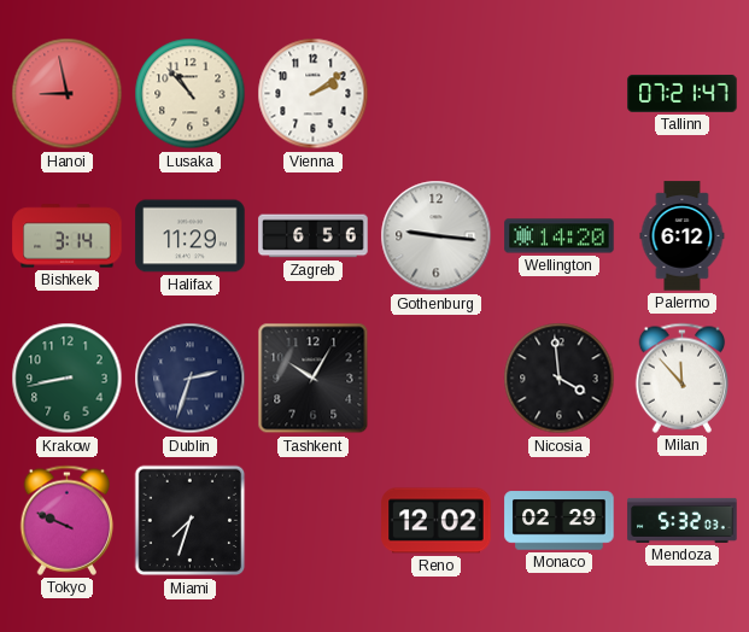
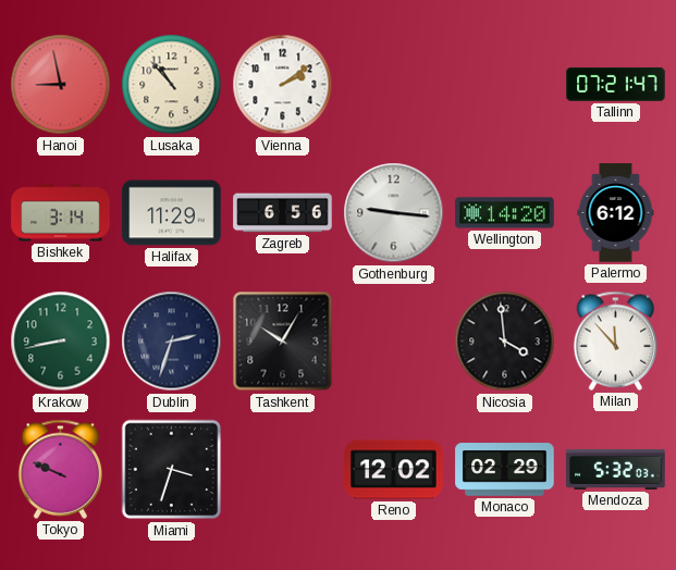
Miami: 7:33 -> 3:33 (172, 470)
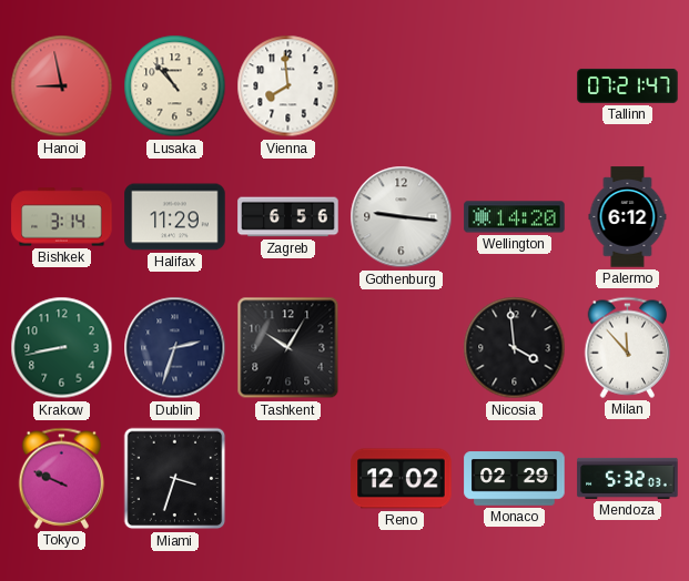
Vienna: 2:09 -> 7:59 (288, 86)
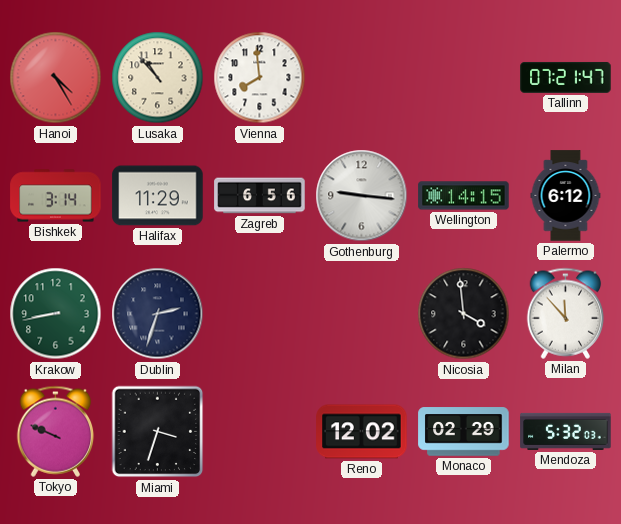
Hanoi: 8:58 -> 4:25 (56, 78)
Wellington: 14:20 -> 14:15 (464, 196)
Tashkent: 10:05 -> none (288, 348)
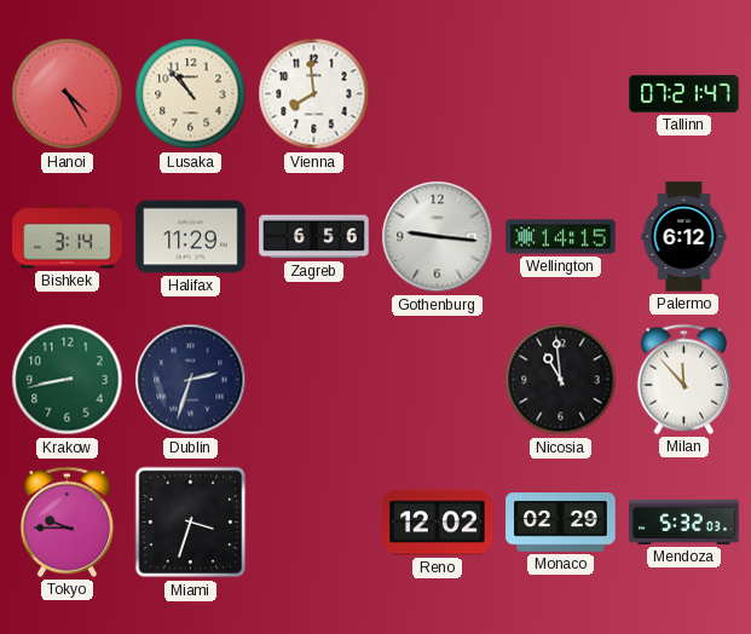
Nicosia: 3:59 -> 10:59 (561, 380)
Tokyo: 9:49 -> 9:45 (68, 521)
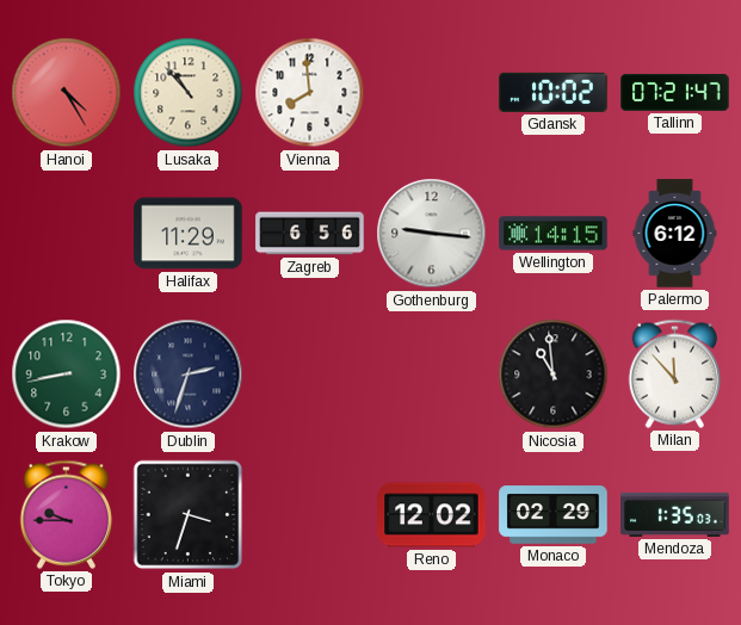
Gdansk: none -> 10:02 (554, 92)
Bishkek: 3:14 -> none (68, 237)
Mendoza: 5:32 -> 1:35 (675, 514)
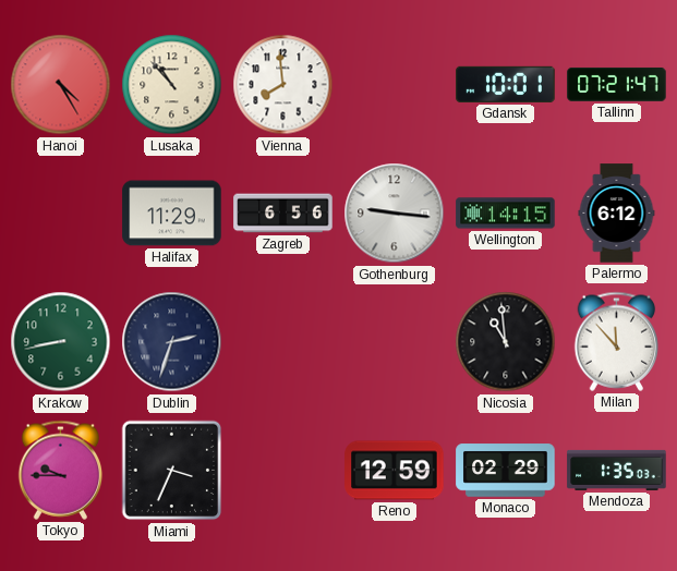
Gdansk: 10:02 -> 10:01 (506, 84)
Miami: 3:33 -> 3:34 (172, 471)
Reno: 12:02 -> 12:59 (395, 471)
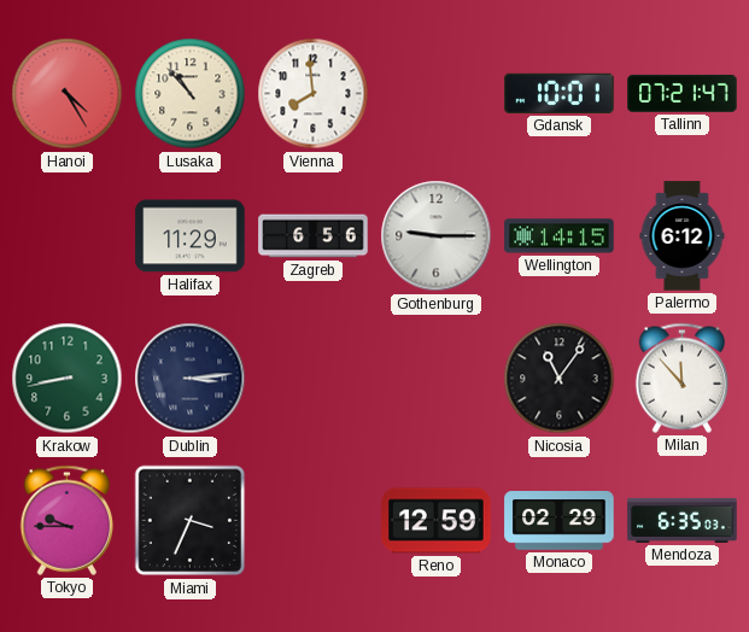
Gothenburg: 9:16 -> 9:15 (437, 236)
Dublin: 2:33 -> 3:14 (191, 379)
Nicosia: 10:59 -> 11:06 (560, 379)
Mendoza: 1:35 -> 6:35 (683, 520)
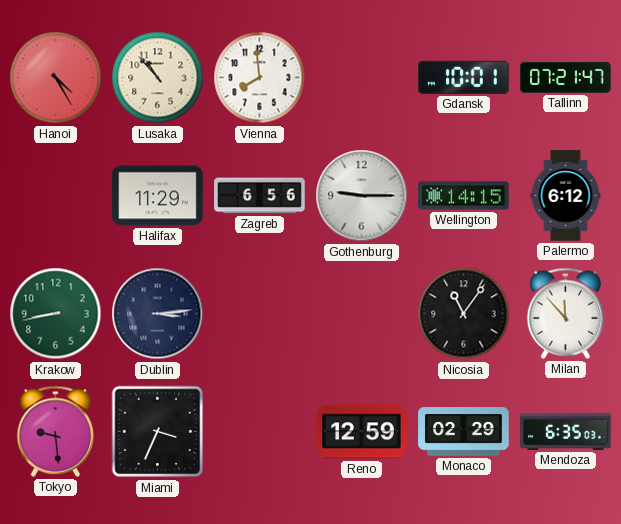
Tokyo: 9:45 -> 9:29 (56, 431)
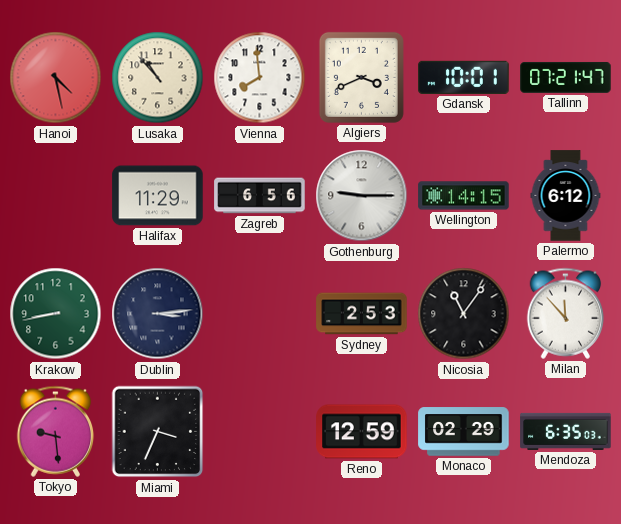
Hanoi: 4:25 -> 4:28 (56, 78)
Algiers: none -> 3:41 (361, 77)
Sydney: none -> 2:53 (362, 314)
